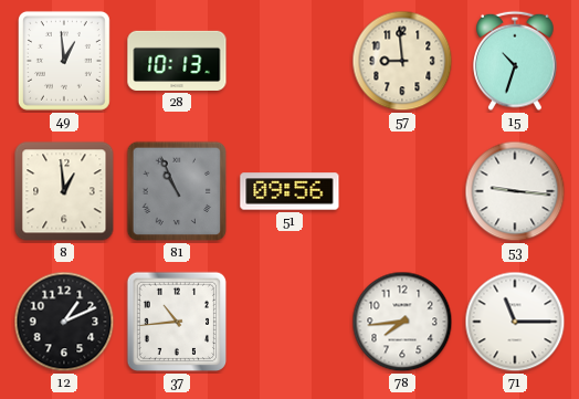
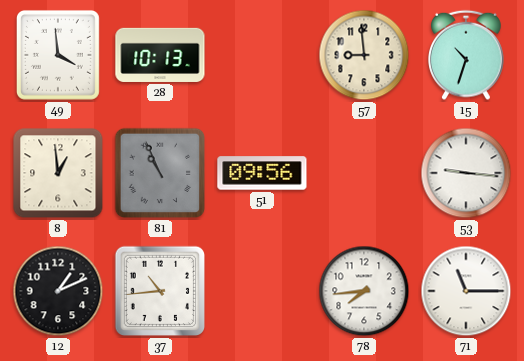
49: 12:59 -> 3:59 (58, 55)
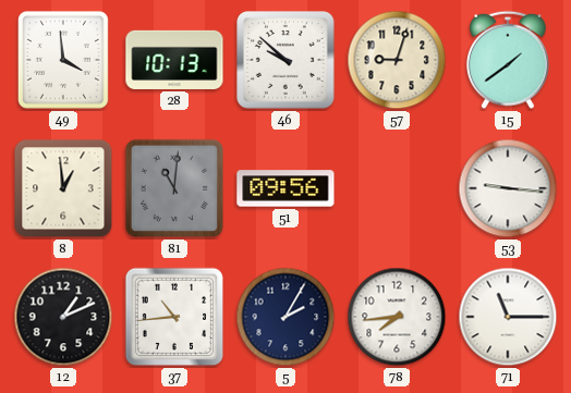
46: none -> 9:52 (287, 61)
57: 8:59 -> 9:03 (397, 60)
15: 10:33 -> 1:39 (509, 60)
81: 10:56 -> 11:01 (174, 188)
5: none -> 2:05 (285, 317)
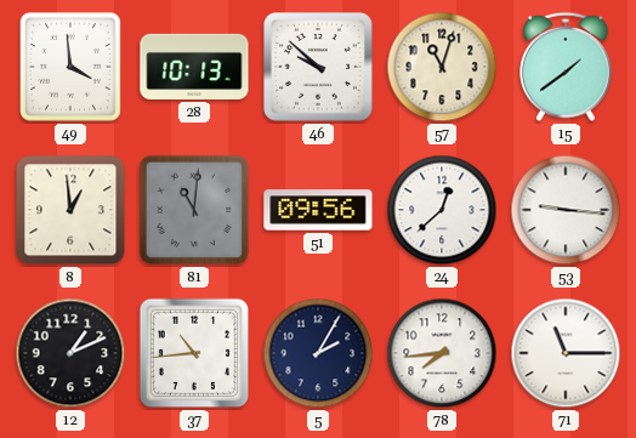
57: 9:03 -> 11:03 (442, 67)
24: none -> 12:38 (442, 210)
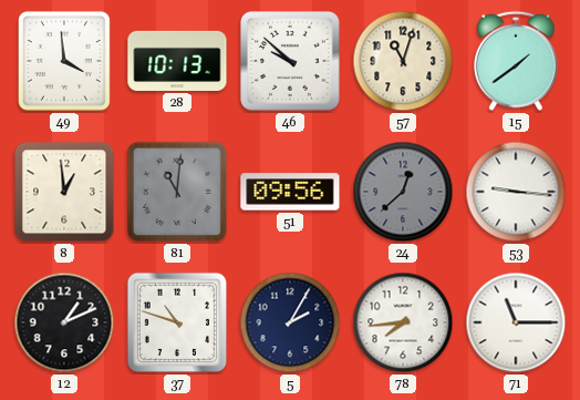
24 dial: white -> grey (403, 192)
37: 10:44 -> 10:48 (177, 322)
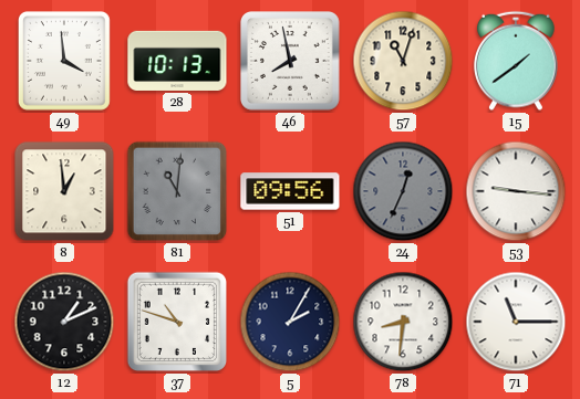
46: 9:52 -> 7:58 (291, 62)
24: 12:38 -> 12:34 (403, 191)
78: 7:44 -> 8:31 (403, 322)
